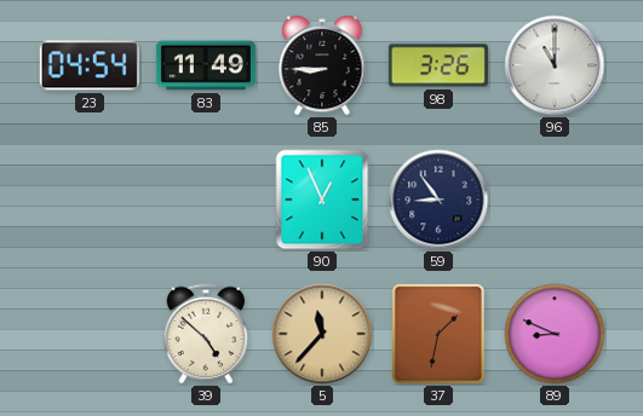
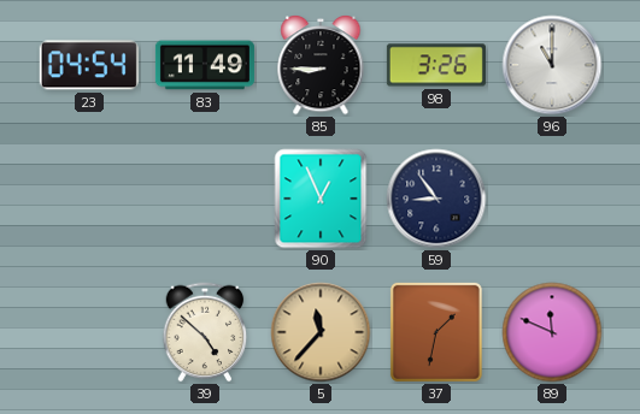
89: 8:49 -> 11:49 (552, 332)
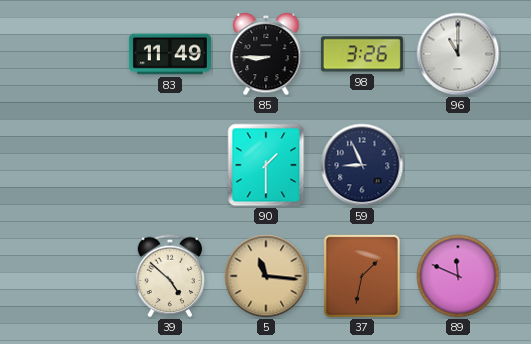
23: 04:54 -> none (89, 65)
90: 12:56 -> 1:30 (266, 165)
59: 8:54 -> 8:56 (362, 165)
5: 11:37 -> 11:16 (266, 276)
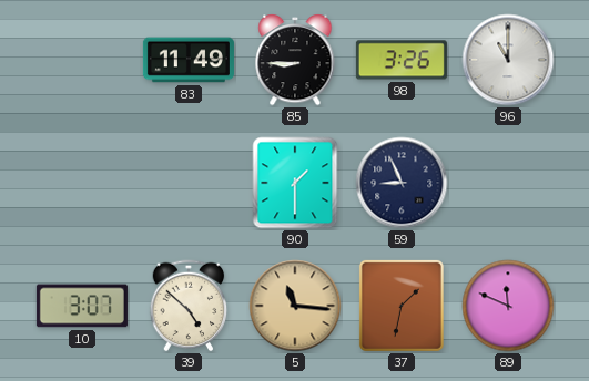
10: none -> 3:07 (82, 306)
